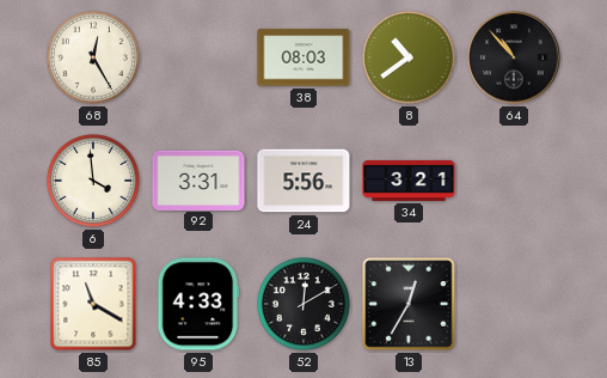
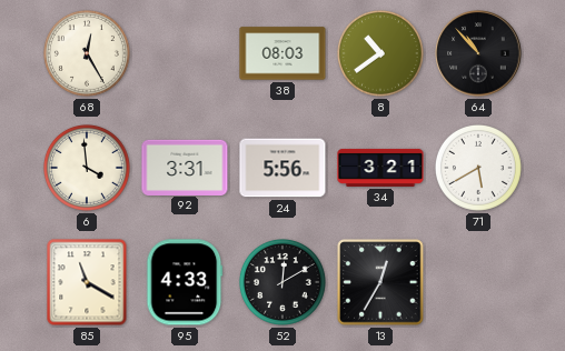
71: none -> 5:40 (478, 168)
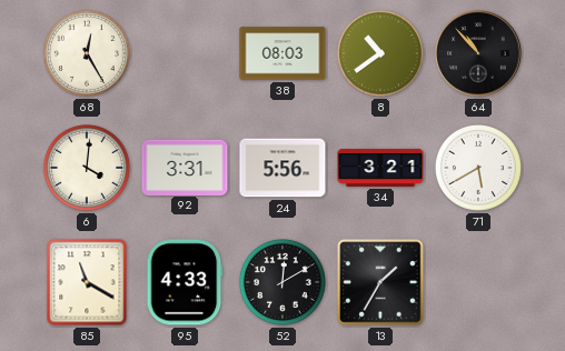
6: 3:59 -> 4:01 (87, 168)
13: 12:35 -> 1:35 (380, 282)
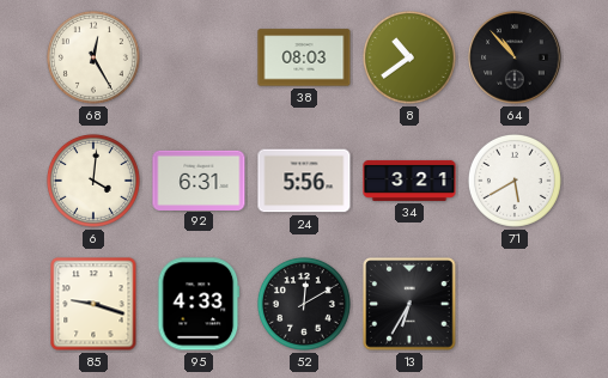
92: 3:31 -> 6:31 (199, 179)
85: 11:20 -> 9:18 (93, 304)
13: 1:35 -> 6:35 (409, 304)
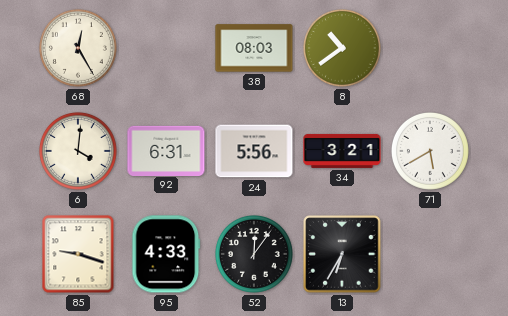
64: 10:53 -> none (515, 57)
52: 12:10 -> 12:06 (254, 254)
